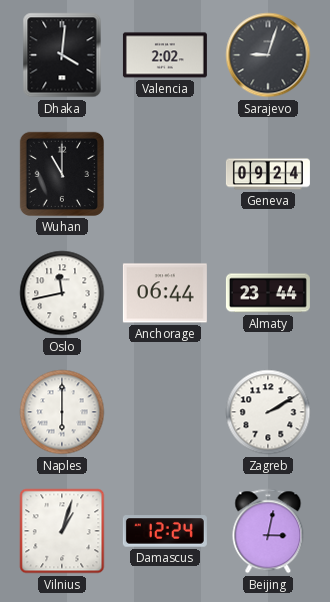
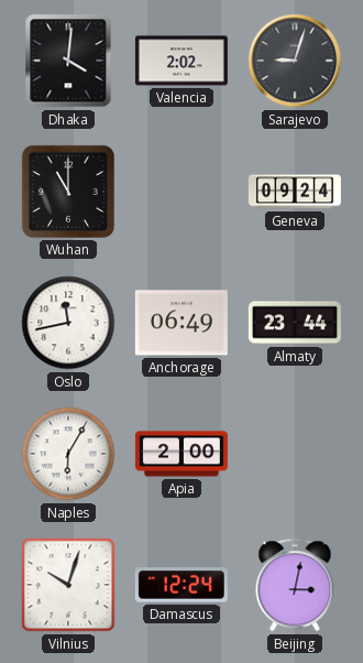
Anchorage: 06:44 -> 06:49 (182, 323)
Naples: 6:00 -> 6:05 (68, 454)
Apia: none -> 2:00 (182, 454)
Zagreb: 2:10 -> none (268, 412)
Vilnius: 1:03 -> 10:03 (68, 585)
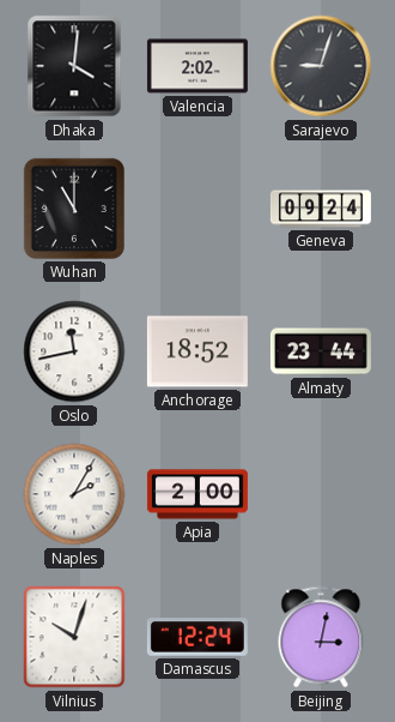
Anchorage: 06:49 -> 18:52 (197, 351)
Naples: 6:05 -> 2:05 (74, 494)
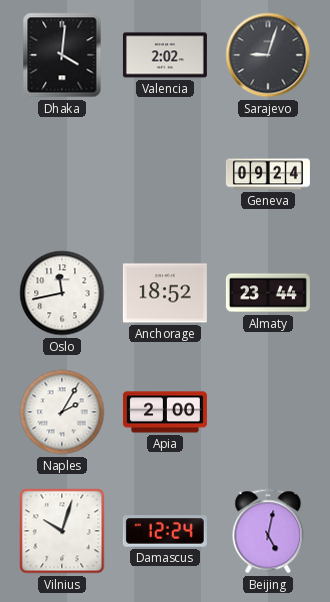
Wuhan: 11:00 -> none (74, 209)
Beijing: 3:02 -> 5:02 (268, 531)
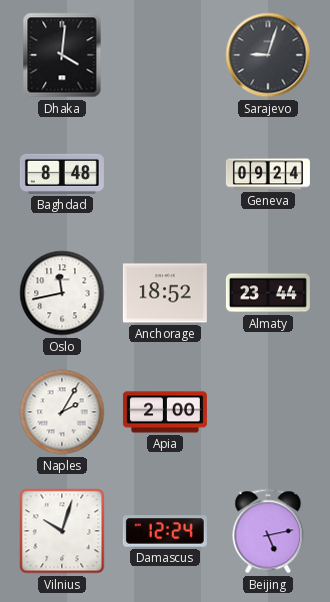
Valencia: 2:02 -> none (165, 55)
Baghdad: none -> 8:48 (62, 174)
Beijing: 5:02 -> 5:13 (268, 531)
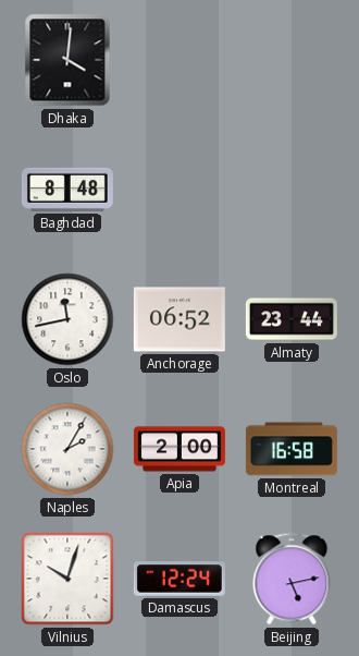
Sarajevo: 9:03 -> none (268, 55)
Geneva: 09:24 -> none (268, 174)
Anchorage: 18:52 -> 06:52 (179, 319)
Montreal: none -> 16:58 (292, 449)
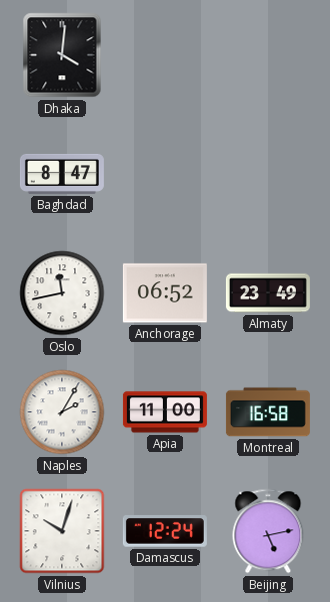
Baghdad: 8:48 -> 8:47 (62, 174)
Almaty: 23:44 -> 23:49 (268, 293)
Apia: 2:00 -> 11:00 (165, 412)
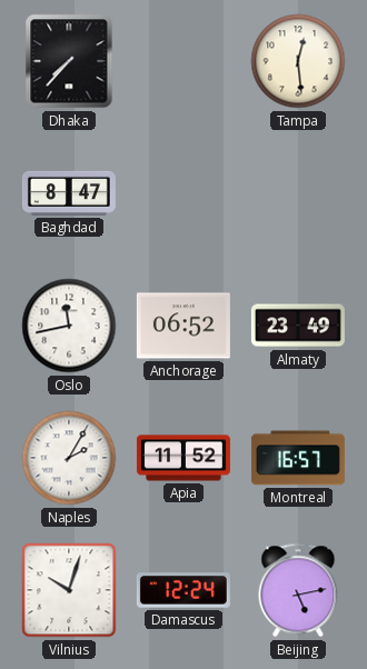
Dhaka: 4:01 -> 7:37 (69, 61)
Tampa: none -> 12:29 (298, 61)
Apia: 11:00 -> 11:52 (183, 458)
Montreal: 16:58 -> 16:57 (298, 458)
